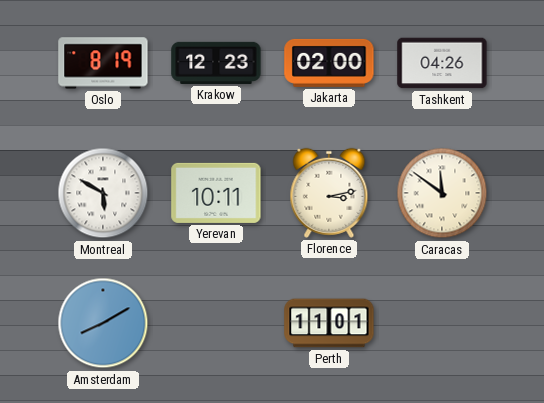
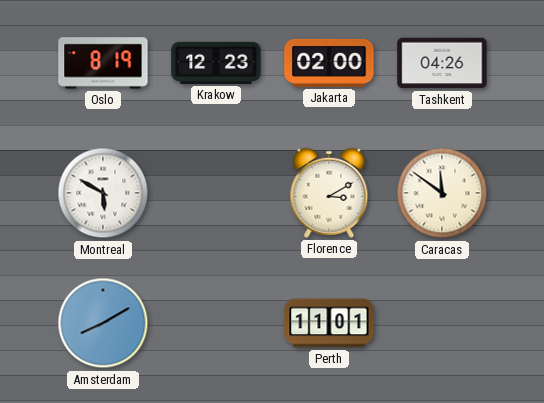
Yerevan: 10:11 -> none (216, 193)
Florence: 3:13 -> 3:10 (329, 193)
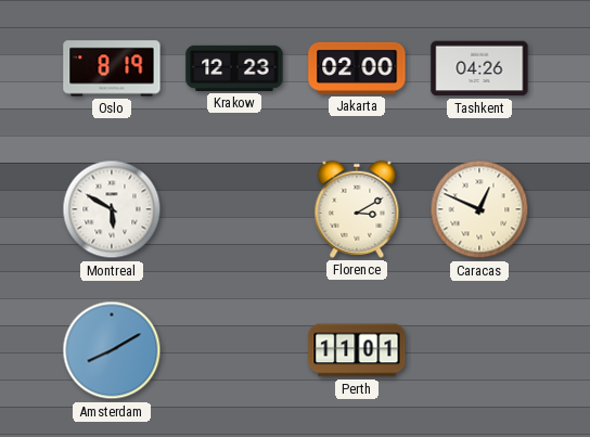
Caracas: 11:51 -> 12:49 (479, 209)
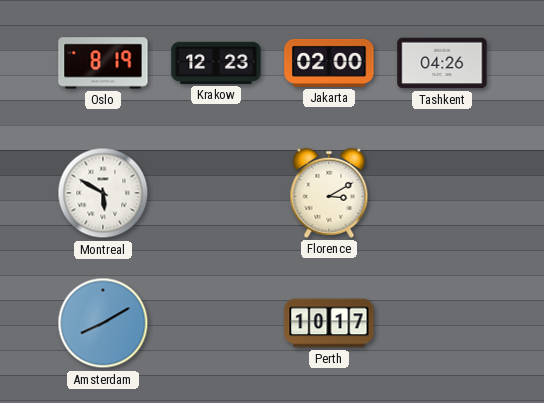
Caracas: 12:49 -> none (479, 209)
Perth: 11:01 -> 10:17 (329, 323)
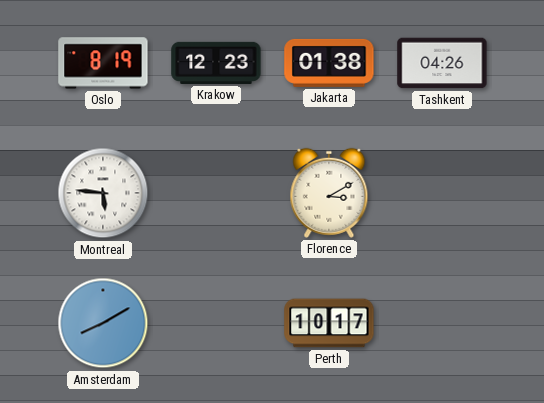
Jakarta: 02:00 -> 01:38 (329, 63)
Montreal: 5:50 -> 5:46 (103, 193)
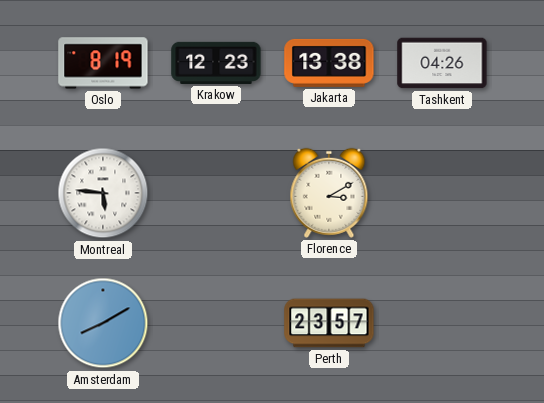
Jakarta: 01:38 -> 13:38 (329, 63)
Perth: 10:17 -> 23:57 (329, 323)
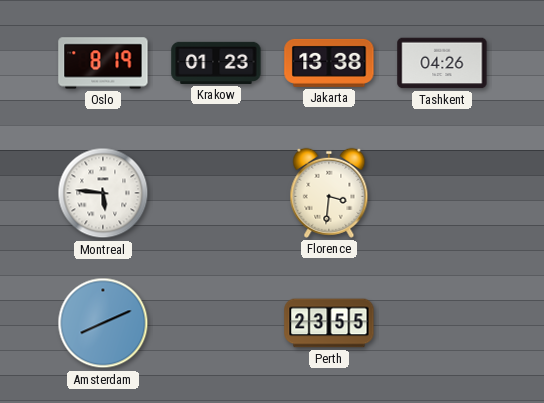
Krakow: 12:23 -> 01:23 (216, 63)
Florence: 3:10 -> 3:31 (329, 193)
Amsterdam: 8:10 -> 8:11 (103, 323)
Perth: 23:57 -> 23:55 (329, 323)
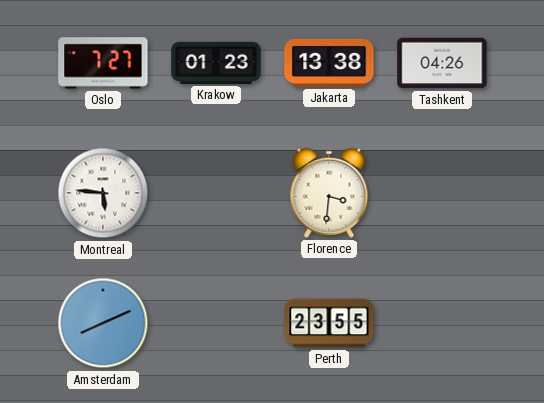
Oslo: 8:19 -> 7:27 (103, 63)
